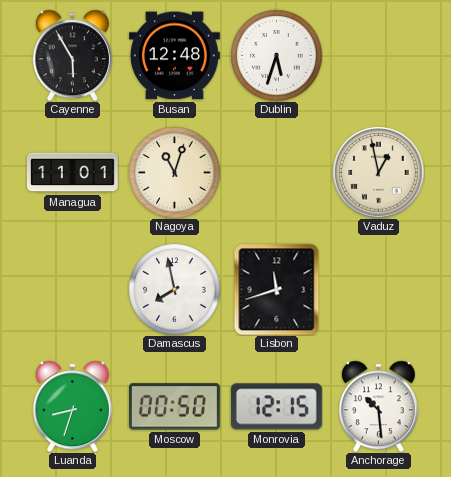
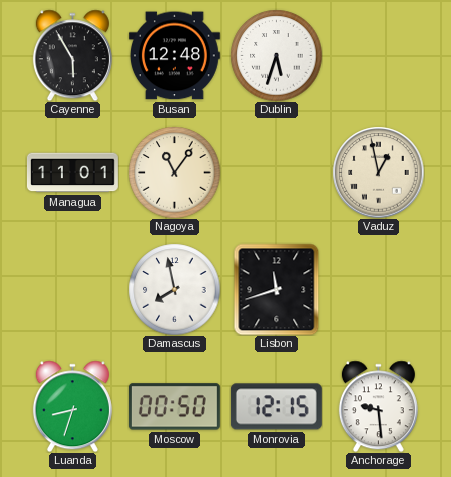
Nagoya: 11:03 -> 11:06 (174, 172)
Anchorage: 10:29 -> 9:29 (378, 406)
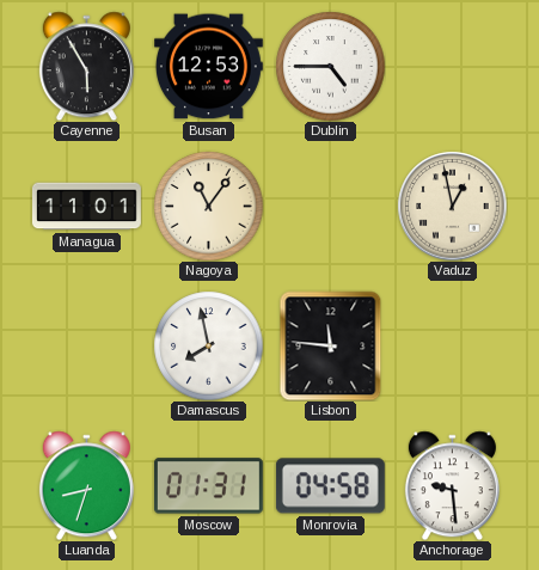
Busan: 12:48 -> 12:53 (208, 67)
Dublin: 5:33 -> 4:45 (330, 66)
Lisbon: 11:42 -> 11:46 (331, 345)
Moscow: 00:50 -> 01:31 (208, 486)
Monrovia: 12:15 -> 04:58 (330, 486)
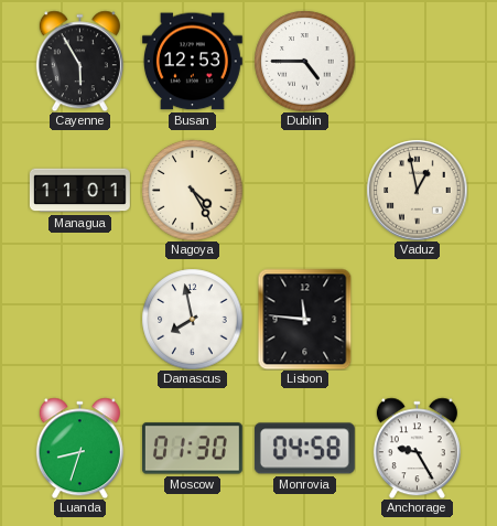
Nagoya: 11:06 -> 4:25 (192, 190)
Moscow: 01:31 -> 01:30 (192, 449)
Anchorage: 9:29 -> 9:25 (417, 448)
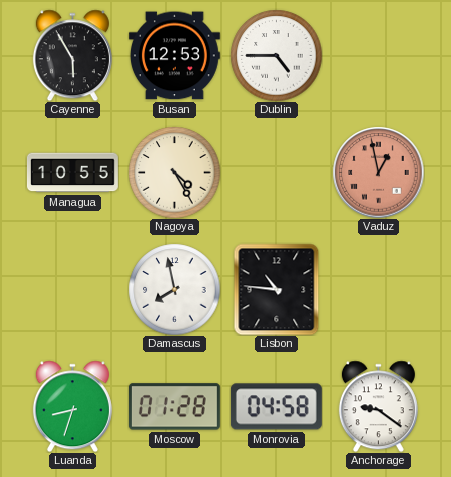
Managua: 11:01 -> 10:55 (73, 173)
Vaduz dial: cream -> salmon (378, 172)
Lisbon: 11:46 -> 10:46 (277, 289)
Moscow: 01:30 -> 01:28 (174, 407)
Anchorage: 9:25 -> 9:21 (378, 406)
